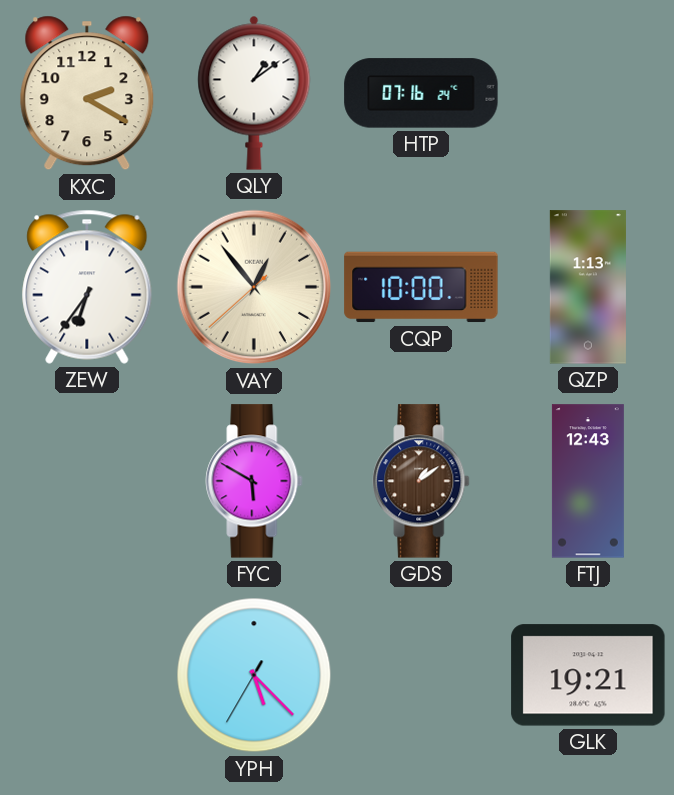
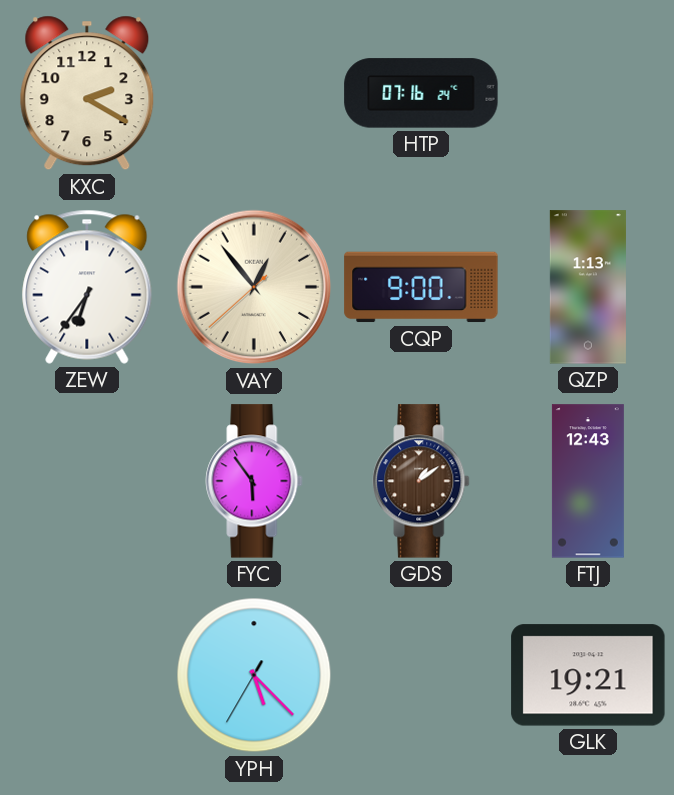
QLY: 1:09 -> none (254, 93)
CQP: 10:00 -> 9:00 (421, 287)
FYC: 5:50 -> 5:54 (254, 481)
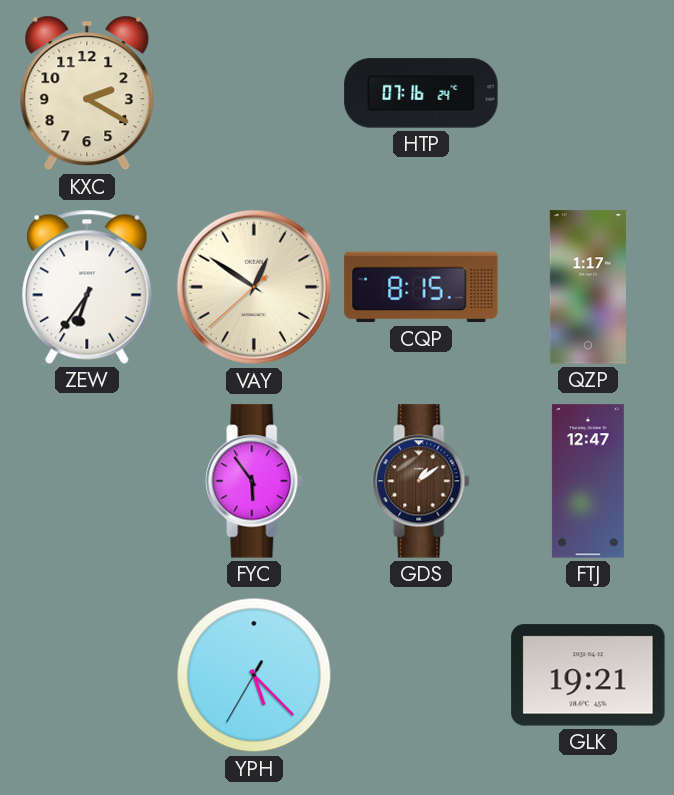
VAY: 12:53 -> 12:50 (254, 287)
CQP: 9:00 -> 8:15 (421, 287)
QZP: 1:13 -> 1:17 (588, 287)
FTJ: 12:43 -> 12:47 (588, 481)
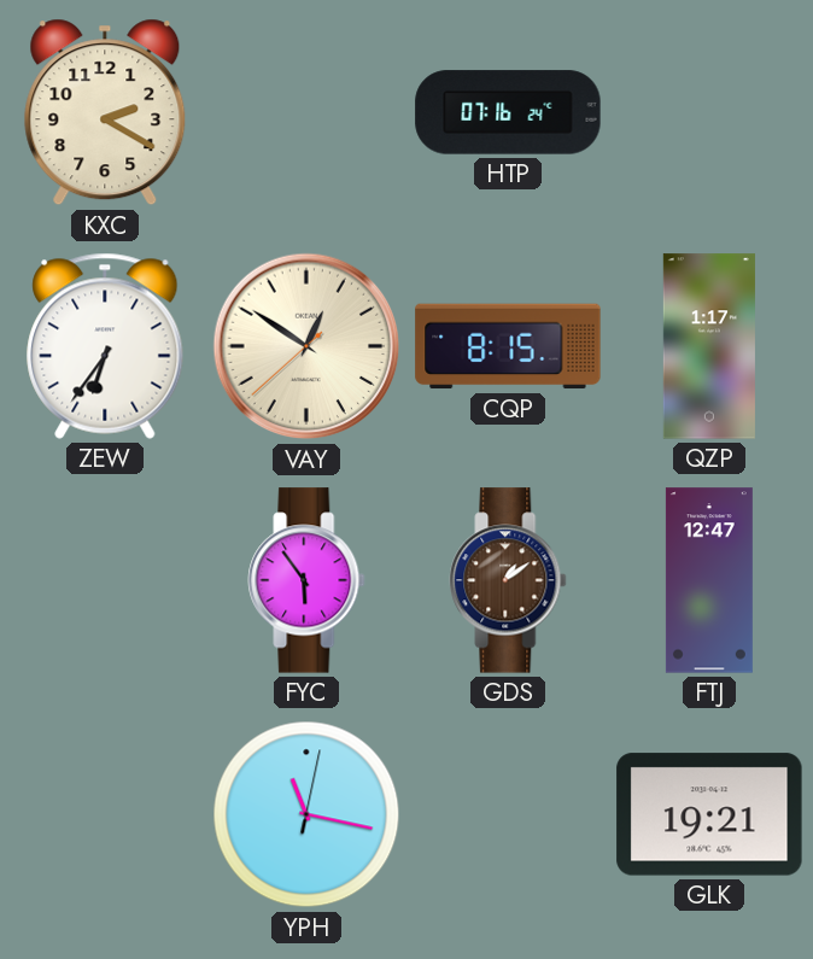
YPH: 5:22 -> 11:17 (306, 814)
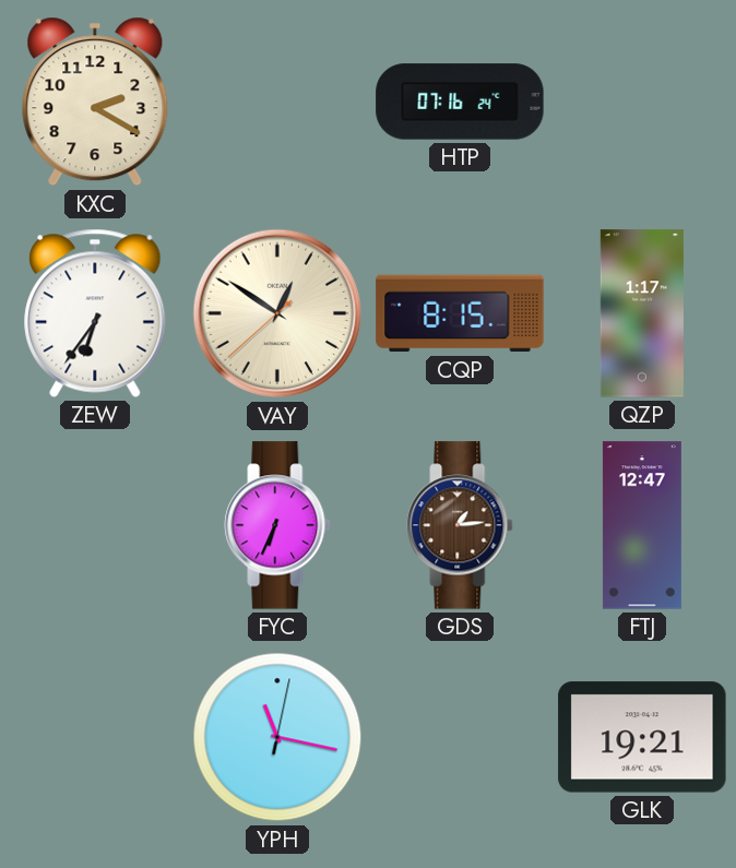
FYC: 5:54 -> 6:34 (277, 525)
GDS: 1:09 -> 1:14 (460, 525)
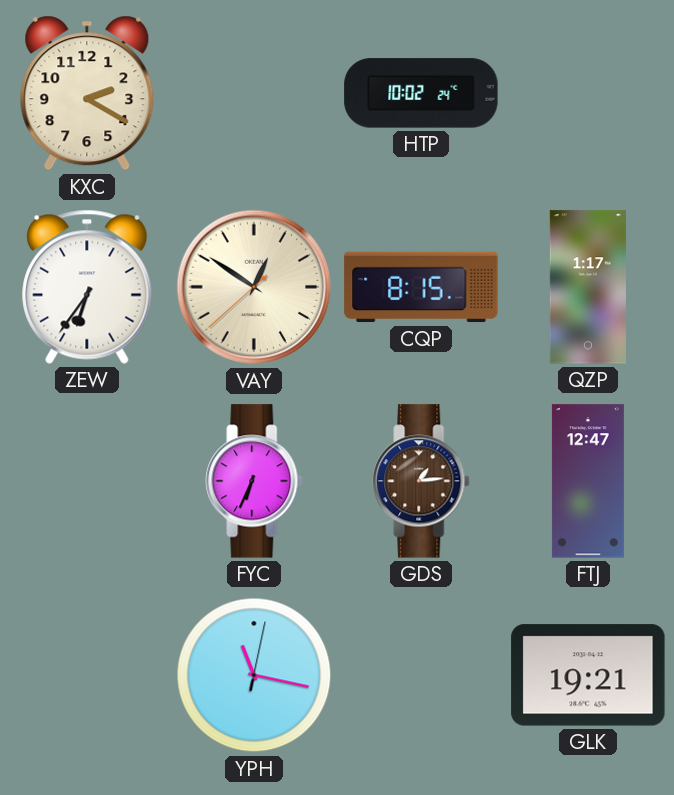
HTP: 07:16 -> 10:02 (421, 93)
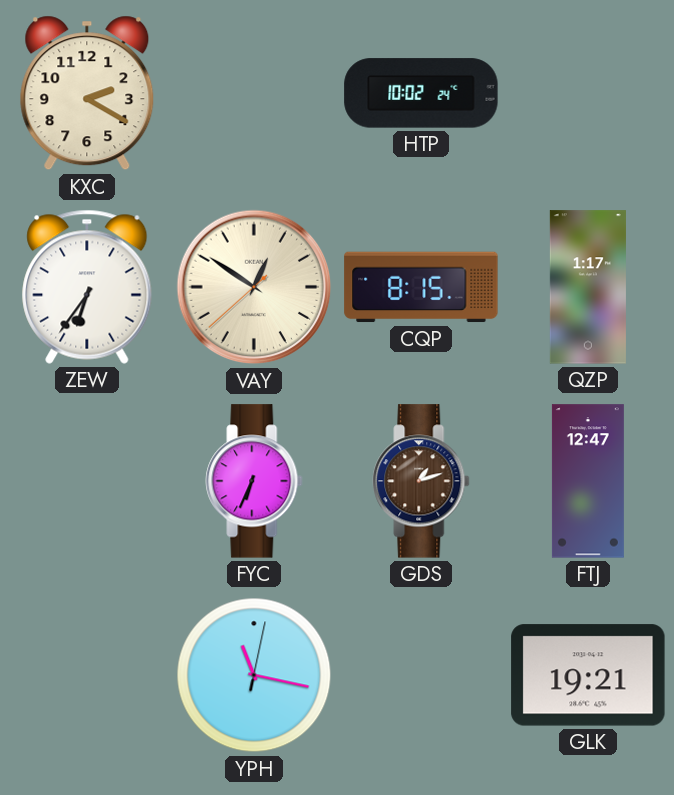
GDS: 1:14 -> 1:12 (421, 481)
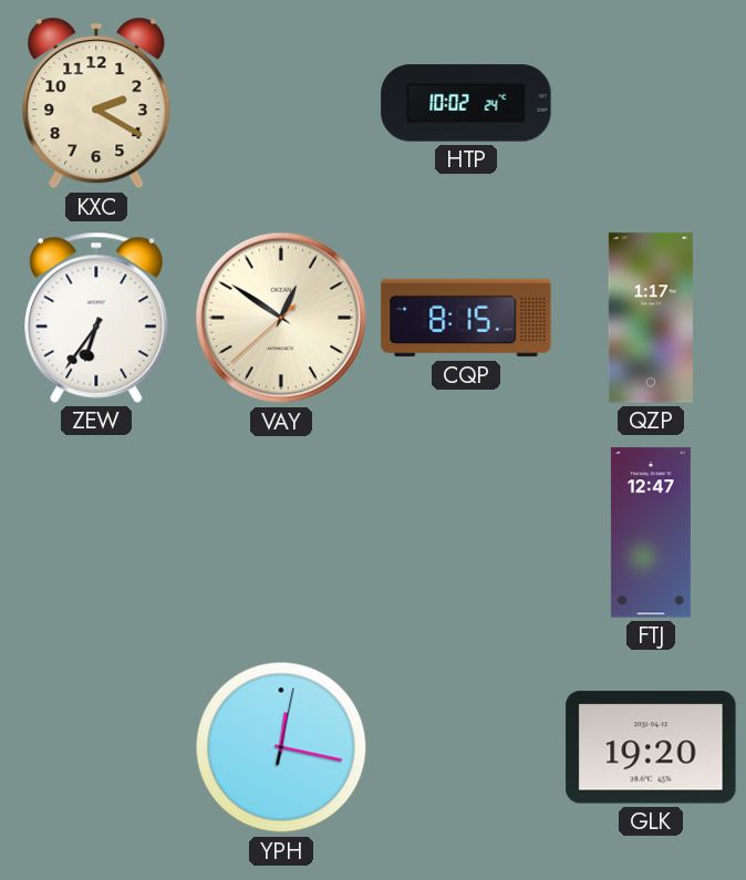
FYC: 6:34 -> none (254, 481)
GDS: 1:12 -> none (421, 481)
YPH: 11:17 -> 12:17 (281, 747)
GLK: 19:21 -> 19:20 (651, 747)
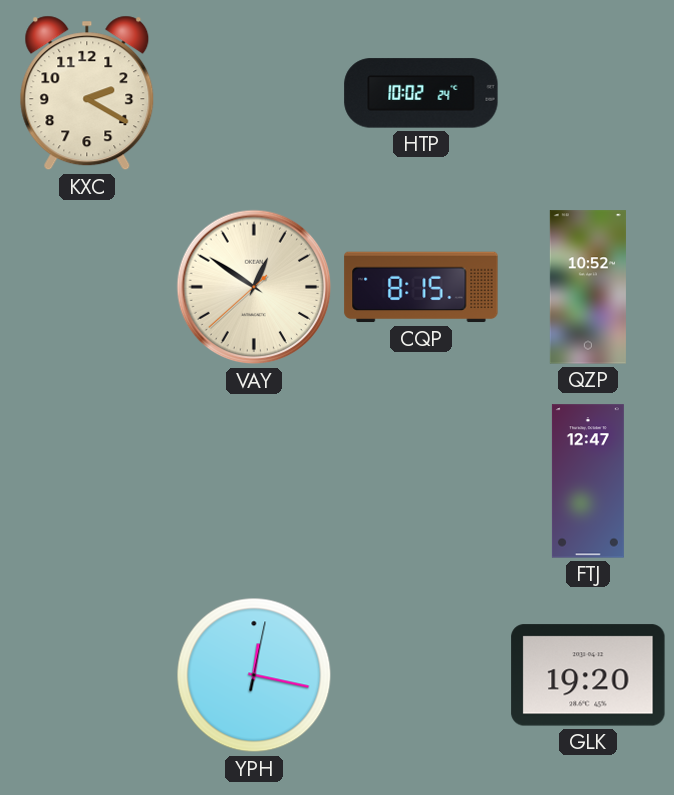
ZEW: 6:36 -> none (96, 318)
QZP: 1:17 -> 10:52 (588, 287)
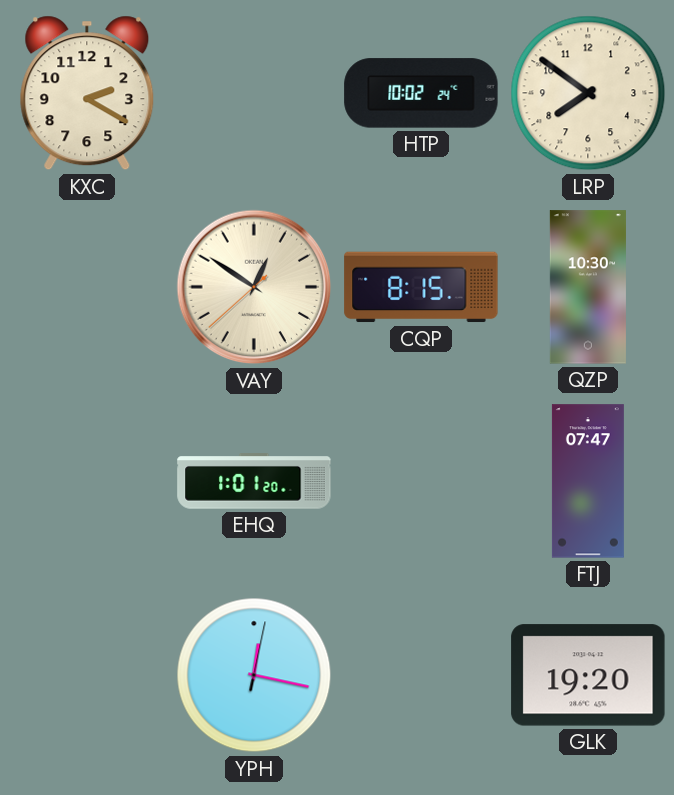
LRP: none -> 7:51 (588, 93)
QZP: 10:52 -> 10:30 (588, 287)
EHQ: none -> 1:01 (254, 481)
FTJ: 12:47 -> 07:47 (588, 481)
